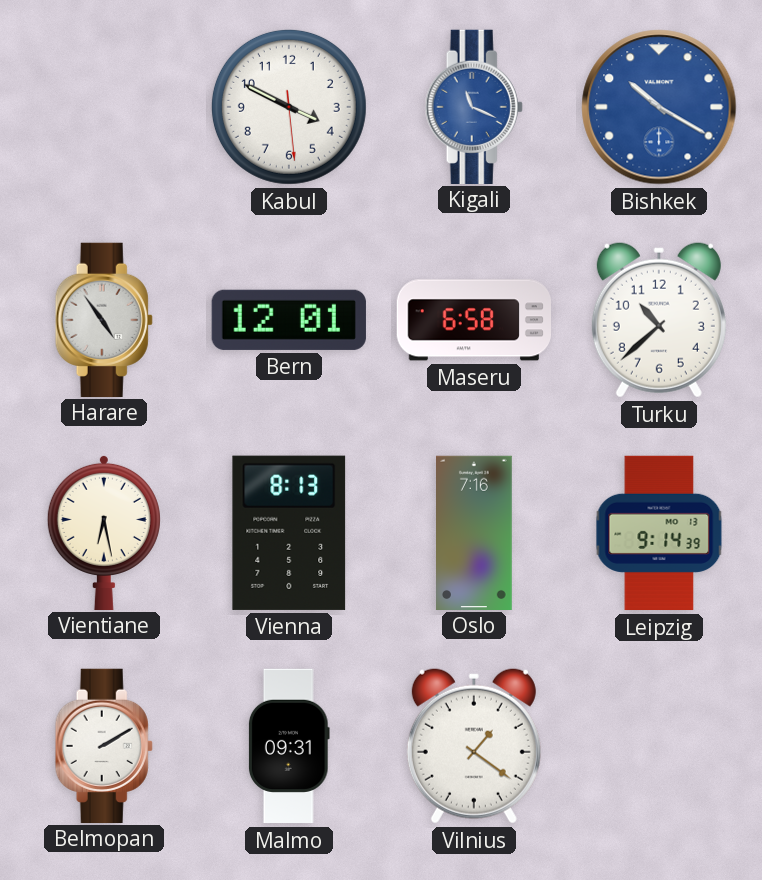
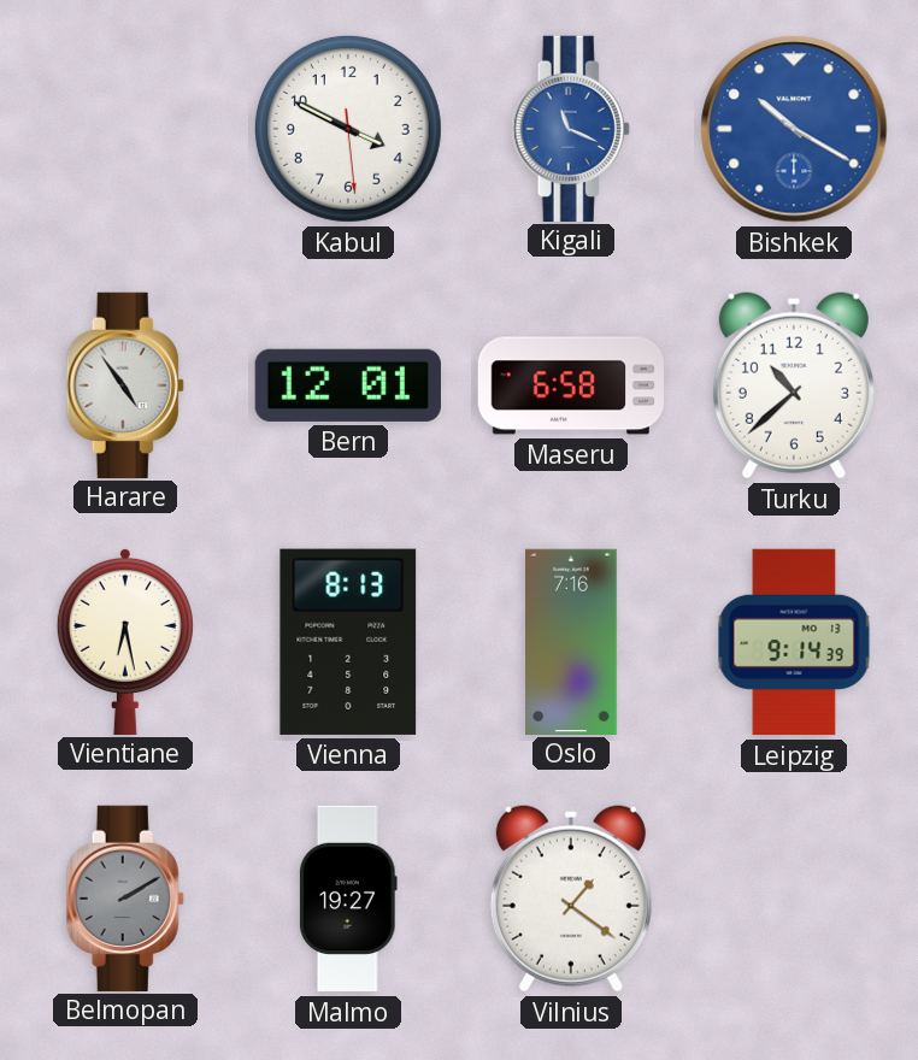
Belmopan dial: white -> grey (125, 897)
Malmo: 09:31 -> 19:27 (348, 899)
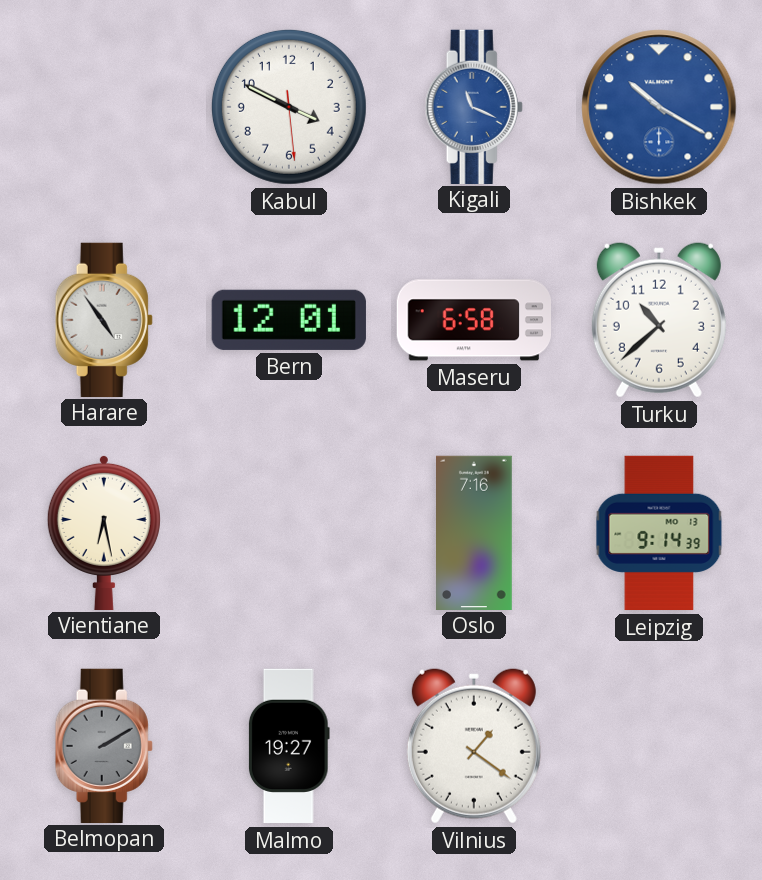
Vienna: 8:13 -> none (348, 642)
